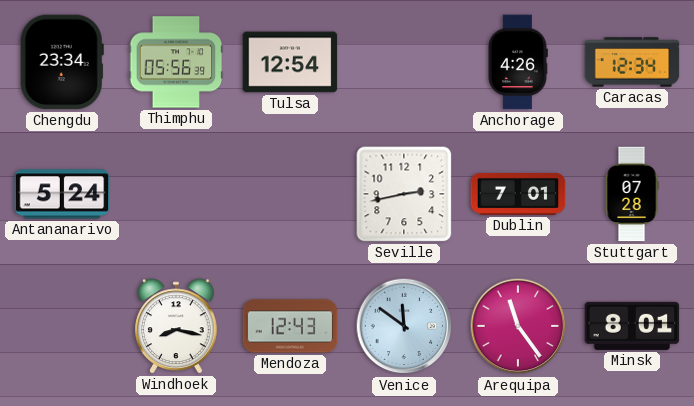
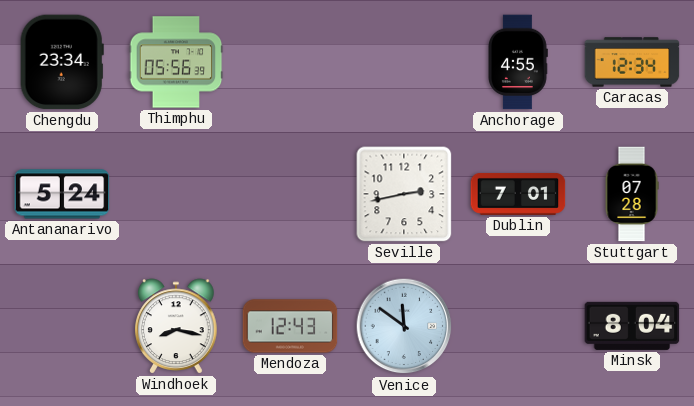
Tulsa: 12:54 -> none (290, 62)
Anchorage: 4:26 -> 4:55 (518, 62)
Arequipa: 11:24 -> none (518, 326)
Minsk: 8:01 -> 8:04 (632, 326)
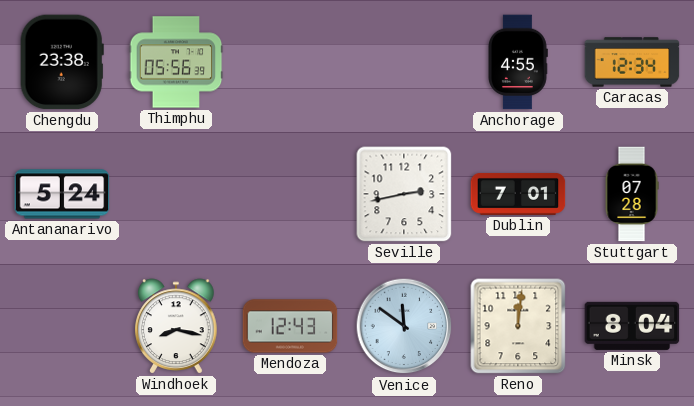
Chengdu: 23:34 -> 23:38 (62, 62)
Reno: none -> 12:01 (518, 326)
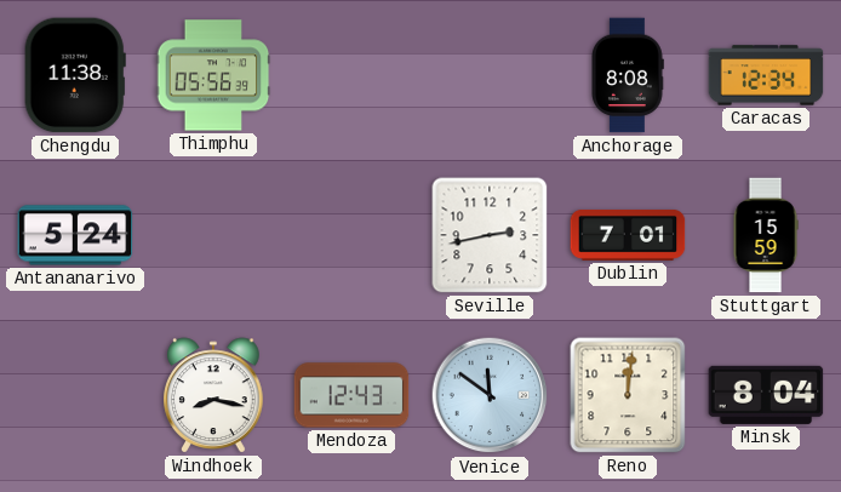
Chengdu: 23:38 -> 11:38 (75, 75)
Anchorage: 4:55 -> 8:08 (628, 75)
Stuttgart: 07:28 -> 15:59 (766, 235)
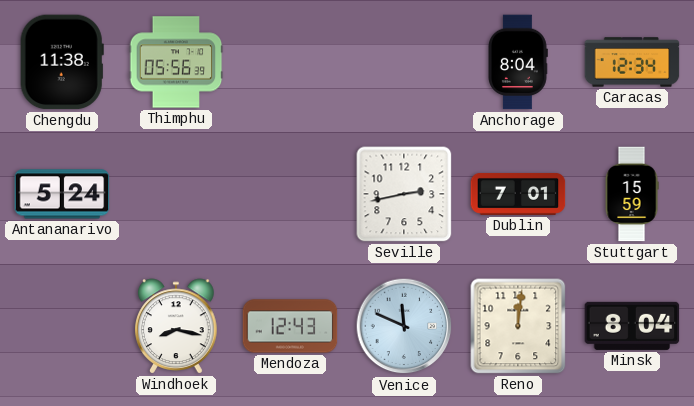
Anchorage: 8:08 -> 8:04 (518, 62)
Venice: 11:51 -> 11:49 (404, 326)
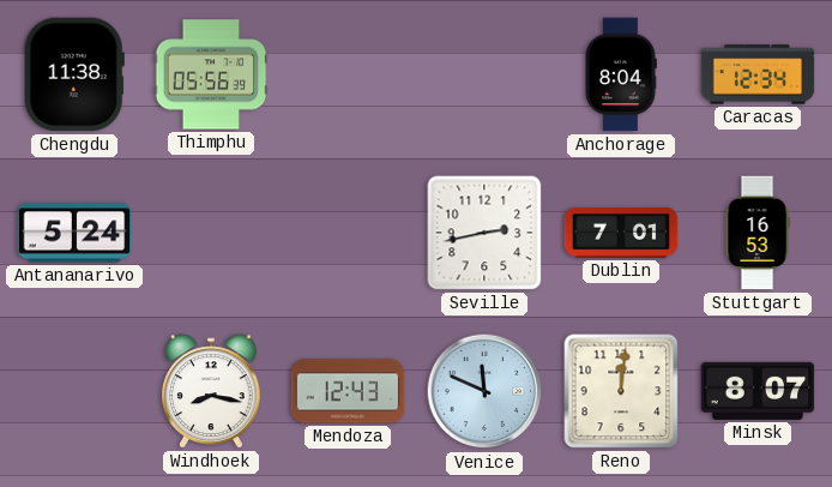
Stuttgart: 15:59 -> 16:53 (758, 233)
Minsk: 8:04 -> 8:07 (758, 391)
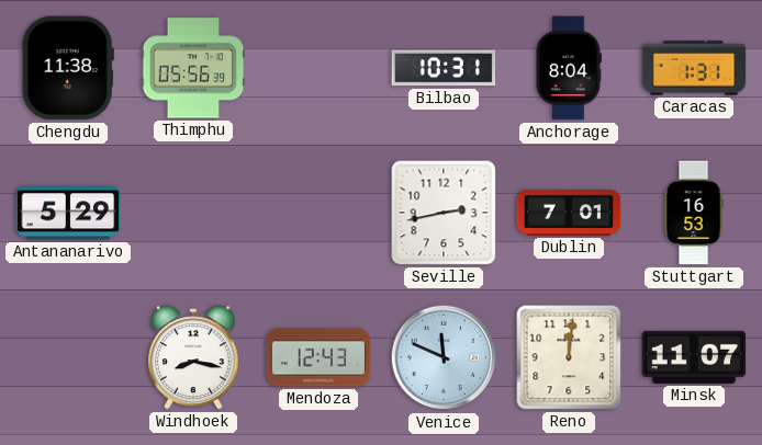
Bilbao: none -> 10:31 (444, 68)
Caracas: 12:34 -> 1:31 (694, 68)
Antananarivo: 5:24 -> 5:29 (68, 213)
Minsk: 8:07 -> 11:07 (694, 357)
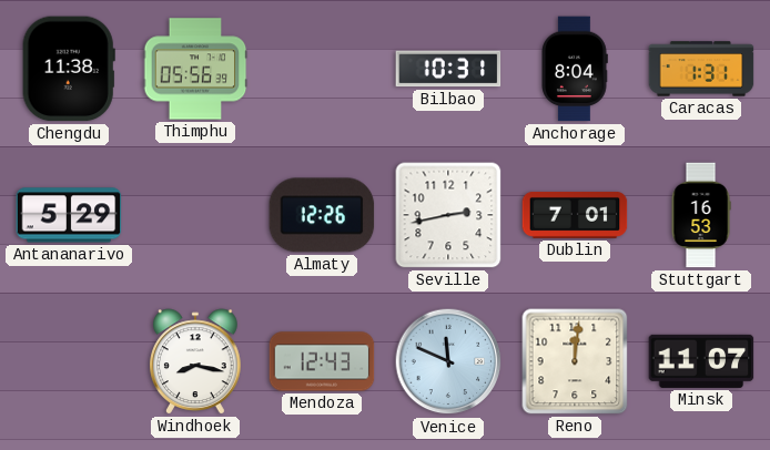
Almaty: none -> 12:26 (322, 215)
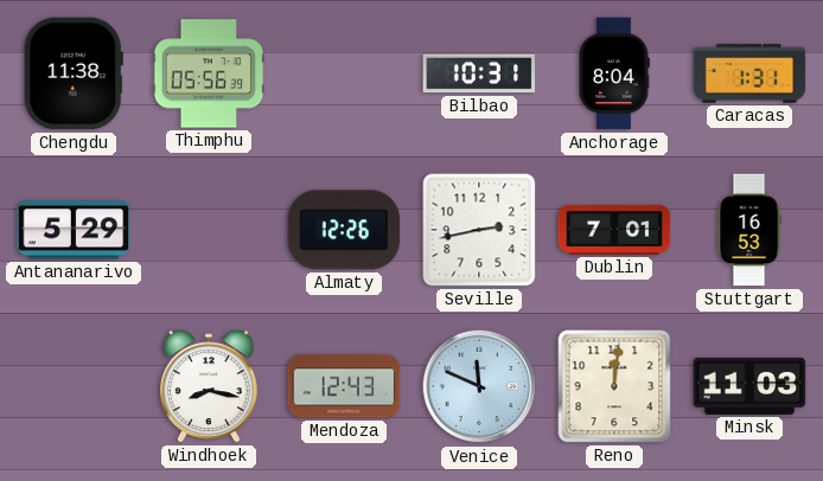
Minsk: 11:07 -> 11:03 (749, 386)
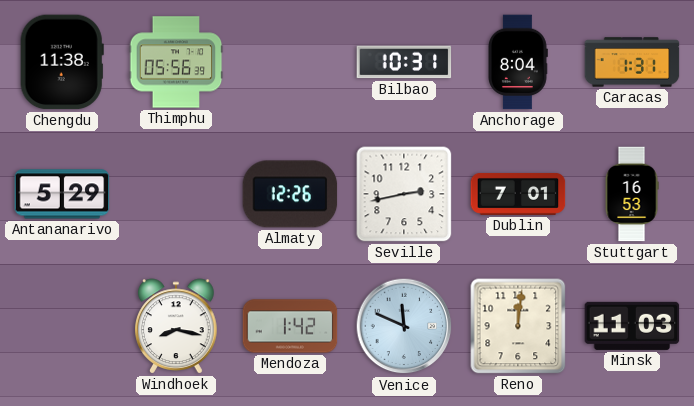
Mendoza: 12:43 -> 1:42 (290, 326)
